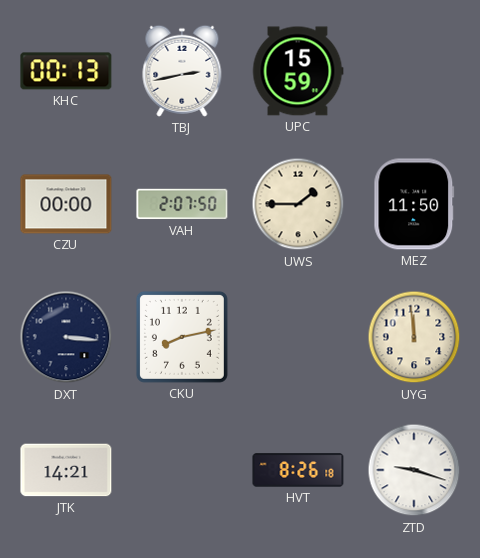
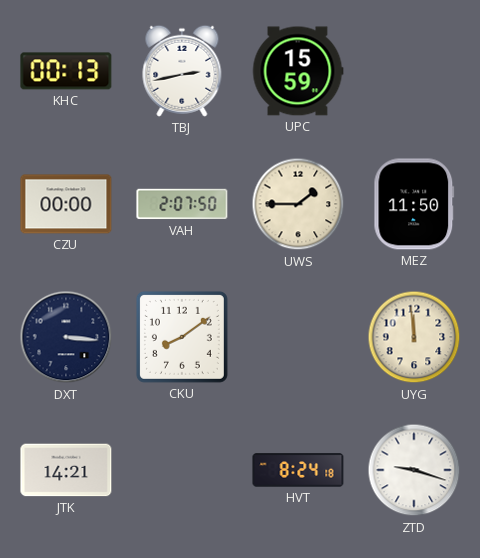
CKU: 8:13 -> 8:09 (182, 337)
HVT: 8:26 -> 8:24 (298, 470)
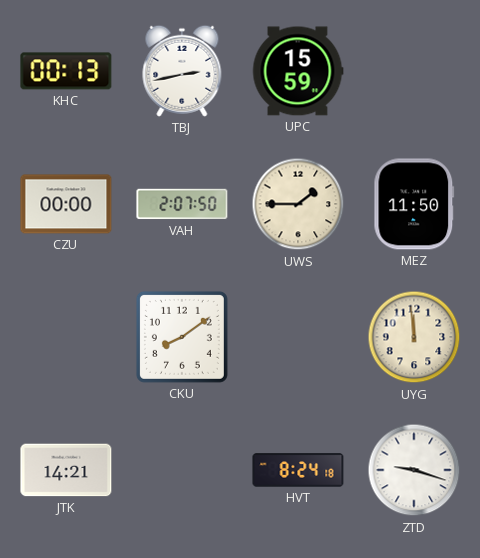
DXT: 3:16 -> none (66, 337)
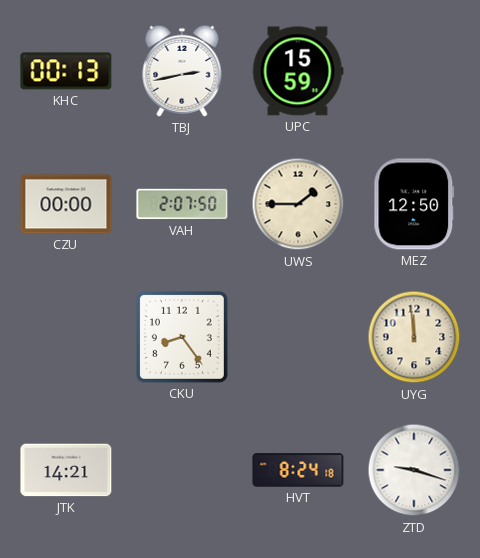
MEZ: 11:50 -> 12:50 (414, 204)
CKU: 8:09 -> 8:24 (182, 337)
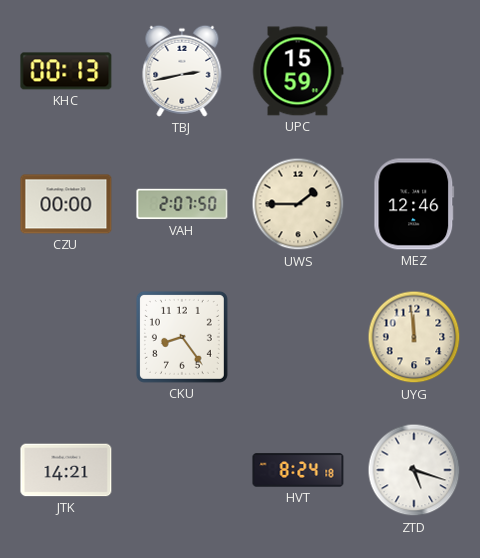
MEZ: 12:50 -> 12:46 (414, 204)
ZTD: 9:18 -> 5:18 (414, 470)
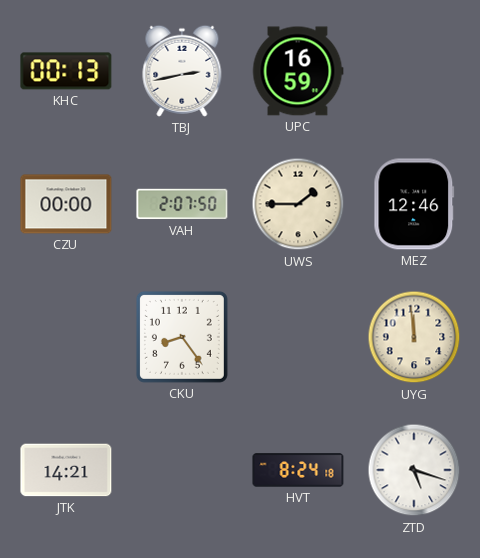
UPC: 15:59 -> 16:59 (298, 71)
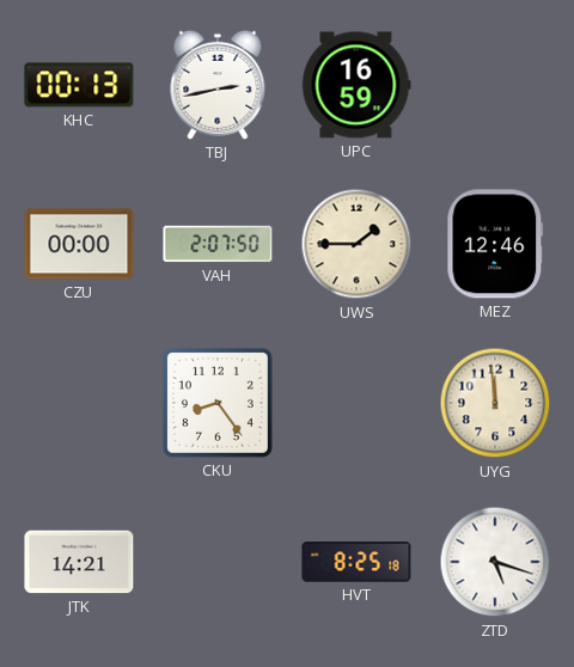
HVT: 8:24 -> 8:25 (356, 562)
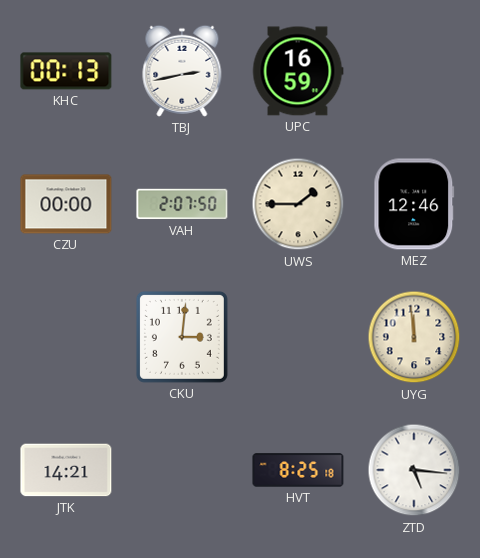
CKU: 8:24 -> 3:01 (182, 337)
ZTD: 5:18 -> 5:16 (414, 470)
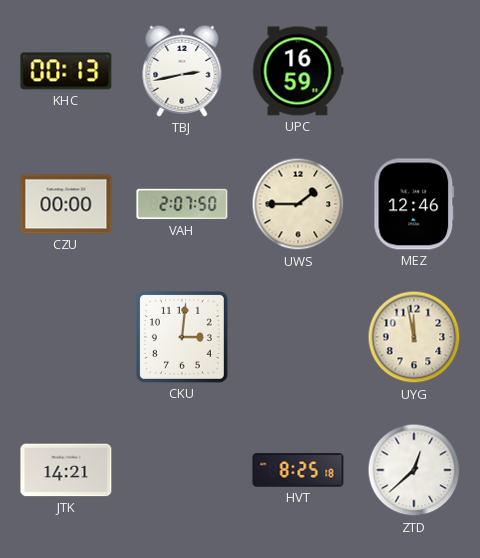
UYG: 11:59 -> 11:58 (414, 337)
ZTD: 5:16 -> 12:38 (414, 470)
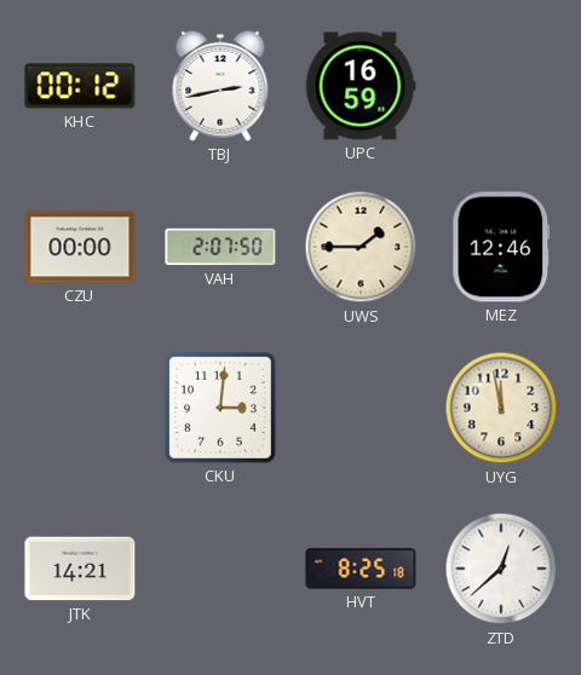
KHC: 00:13 -> 00:12 (80, 86)
